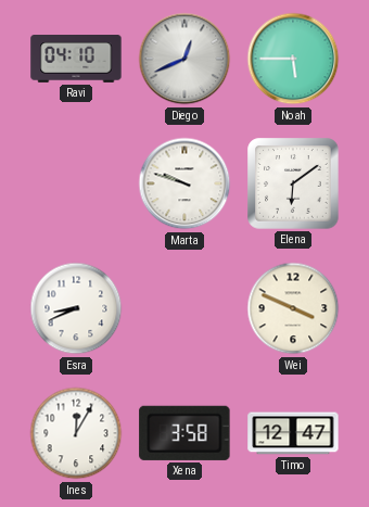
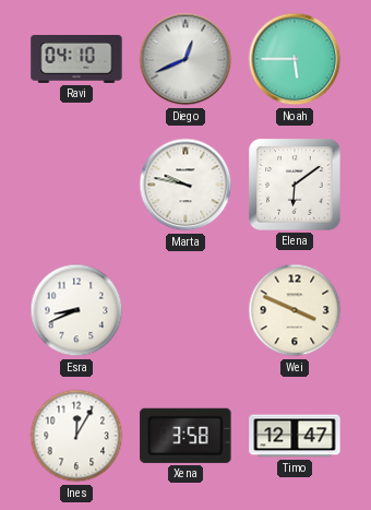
Marta: 9:48 -> 9:47 (185, 185)
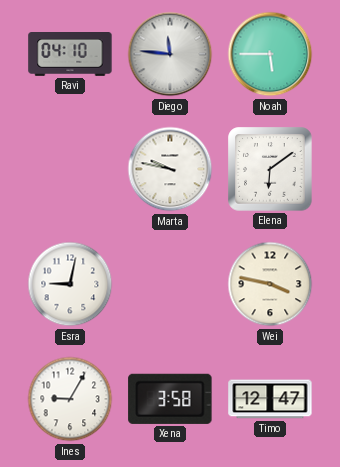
Diego: 12:41 -> 11:46 (170, 54)
Esra: 8:41 -> 9:02 (70, 284)
Wei: 3:49 -> 3:47 (270, 284)
Ines: 12:05 -> 9:05 (70, 399)
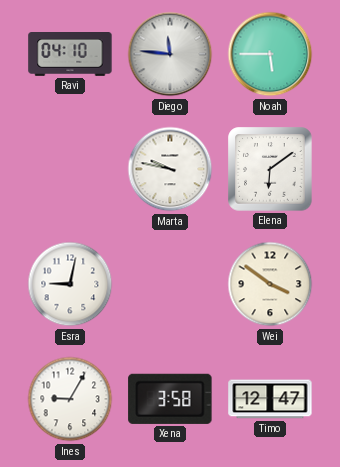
Wei: 3:47 -> 3:51 (270, 284)
